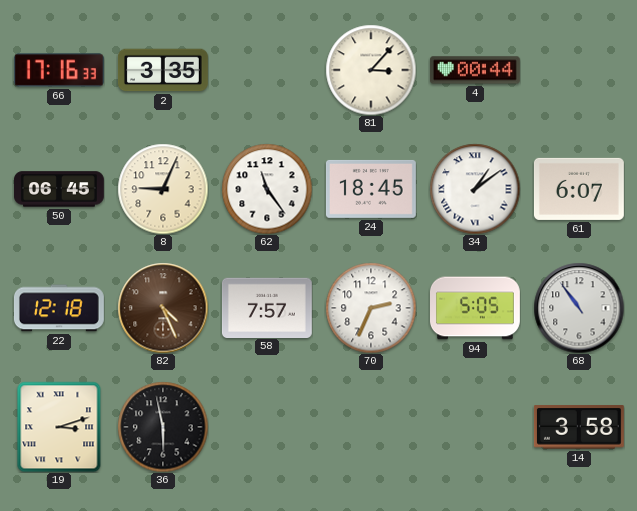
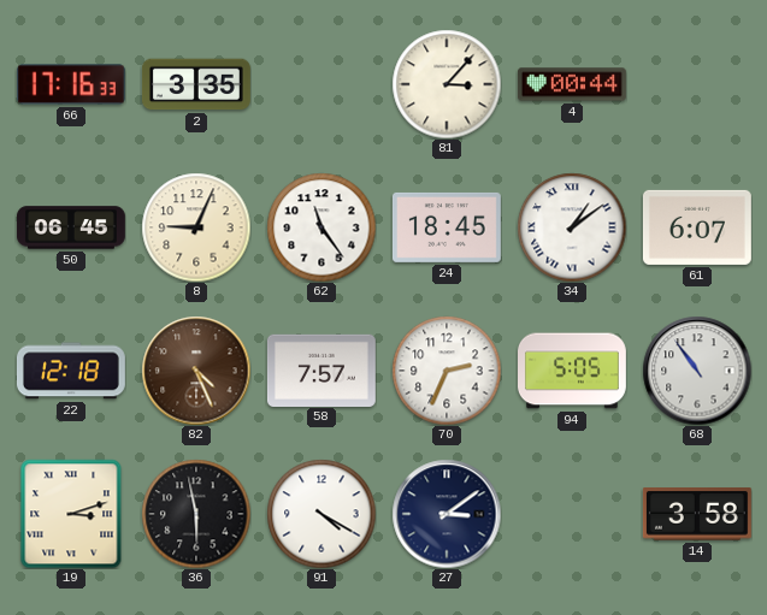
91: none -> 4:20 (321, 514)
27: none -> 3:09 (447, 514)
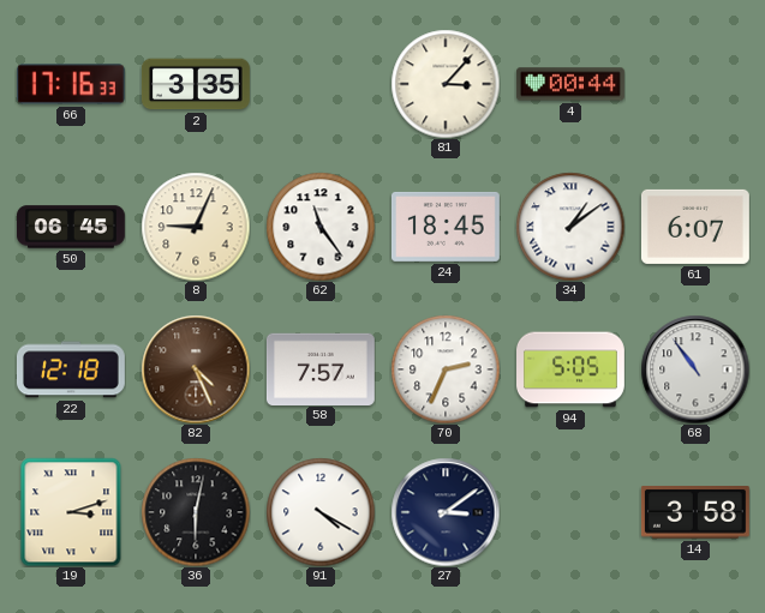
36: 5:58 -> 6:02 (196, 512)
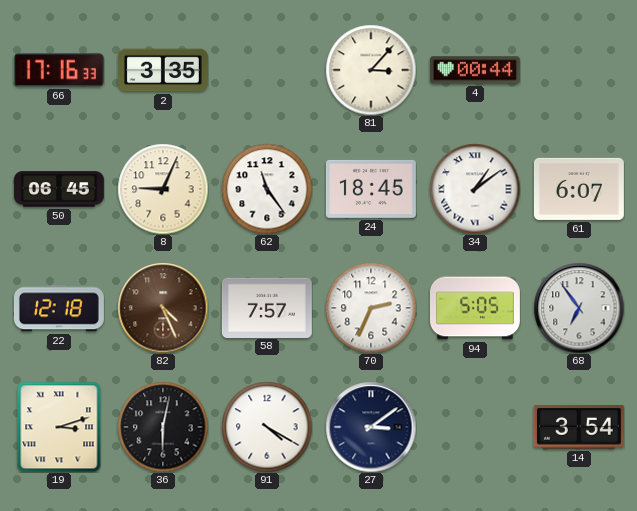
68: 10:54 -> 6:54 (579, 308)
14: 3:58 -> 3:54 (579, 427)
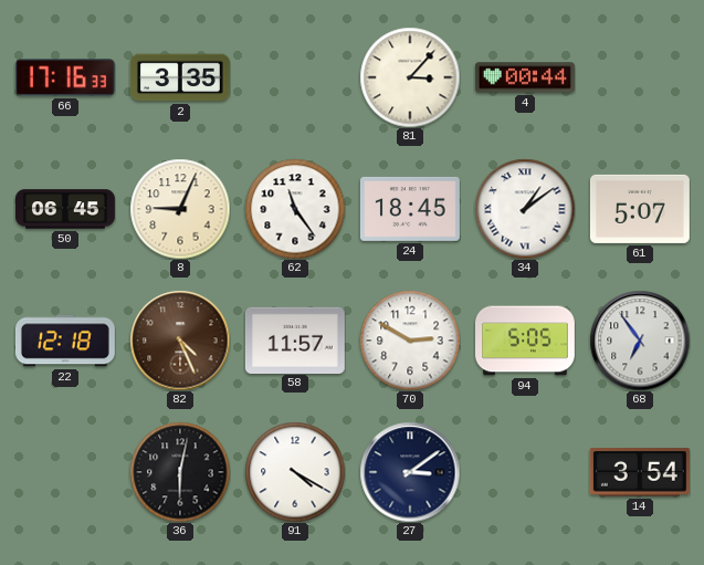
61: 6:07 -> 5:07 (640, 209)
58: 7:57 -> 11:57 (295, 339)
70: 2:34 -> 2:50 (410, 341)
19: 3:12 -> none (59, 427)
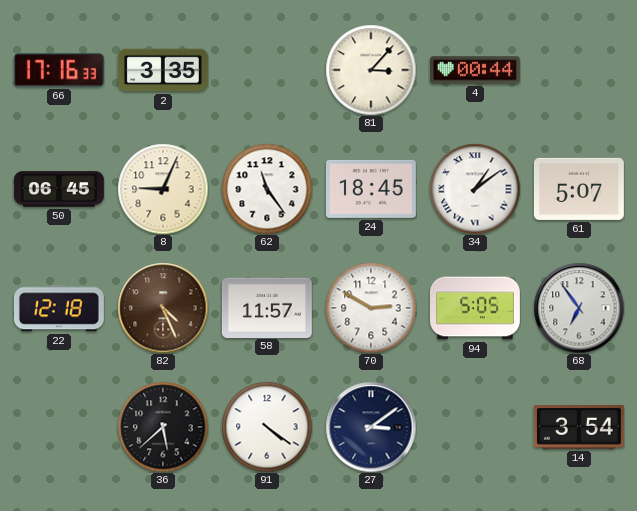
36: 6:02 -> 5:38 (163, 427)
91: 4:20 -> 4:21 (267, 427)
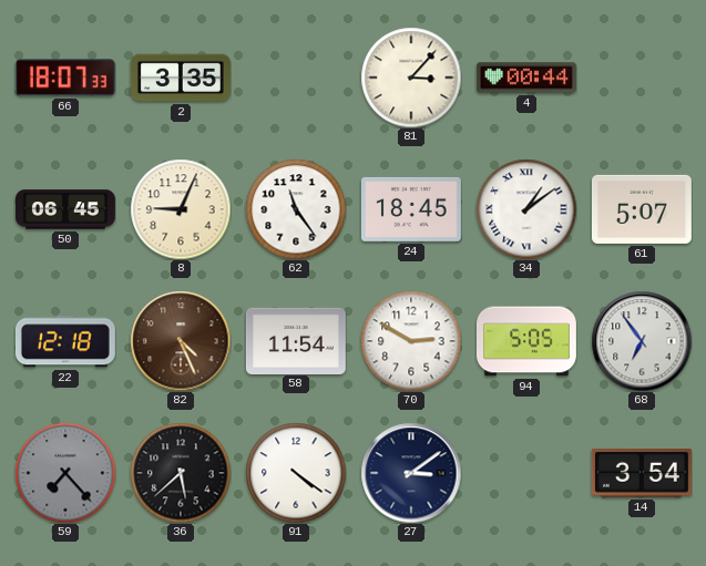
66: 17:16 -> 18:07 (65, 78)
58: 11:57 -> 11:54 (296, 340)
59: none -> 7:23 (65, 473)
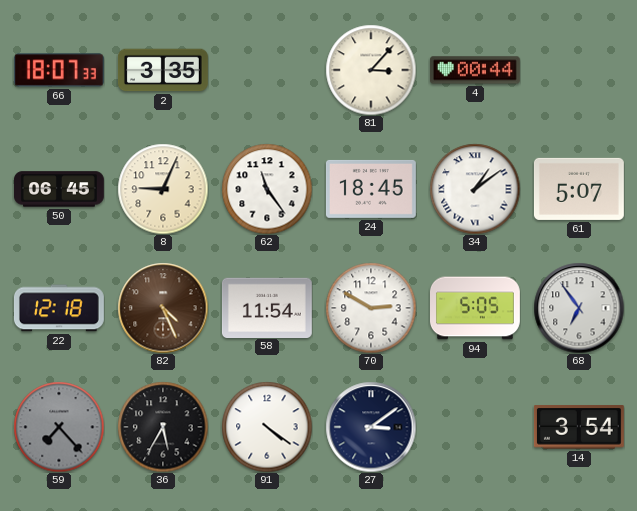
36: 5:38 -> 5:35 (163, 427)
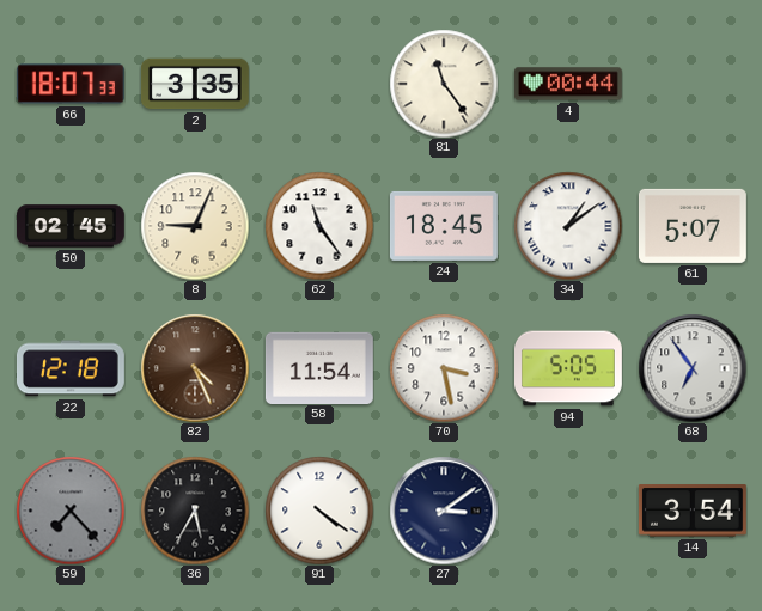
81: 3:07 -> 11:24 (444, 84)
50: 06:45 -> 02:45 (71, 226)
70: 2:50 -> 3:28 (444, 368)
